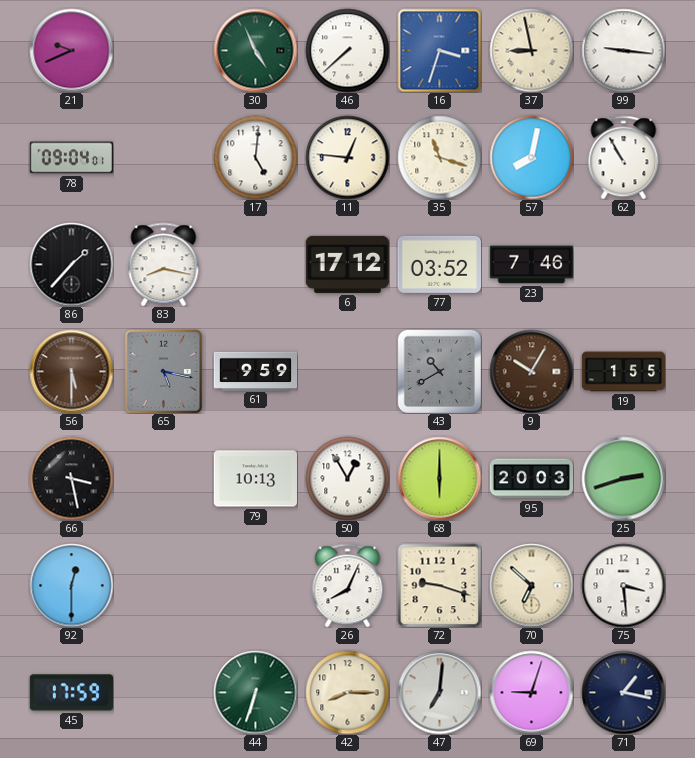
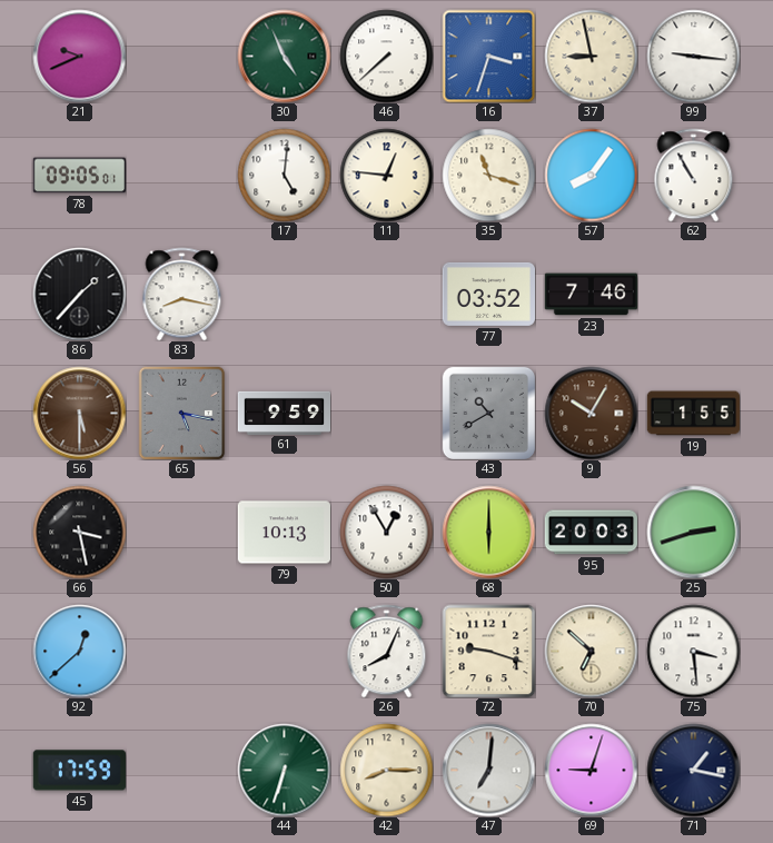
78: 09:04 -> 09:05 (79, 176)
57: 8:02 -> 8:06 (591, 175)
6: 17:12 -> none (347, 264)
92: 12:30 -> 12:38 (79, 651)
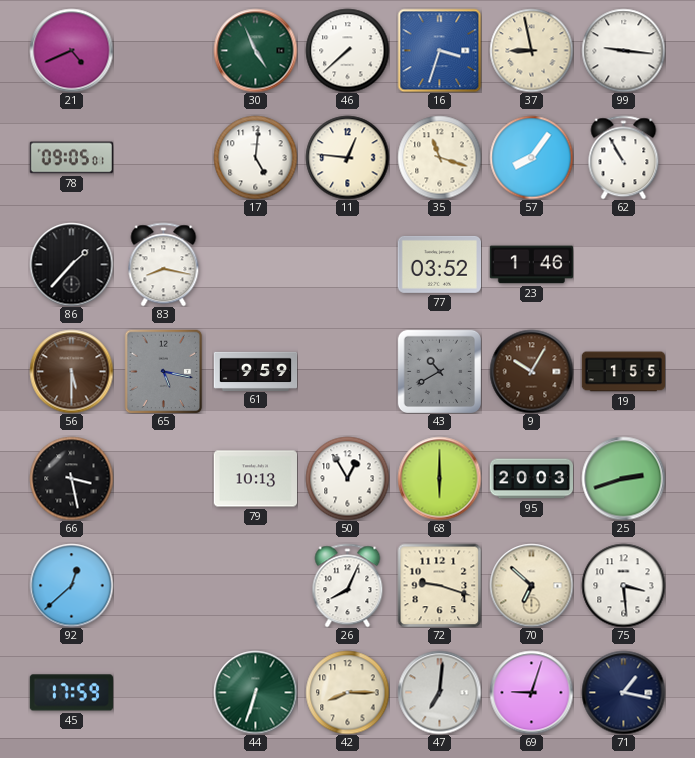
21: 9:41 -> 4:41 (71, 50)
23: 7:46 -> 1:46 (531, 265)
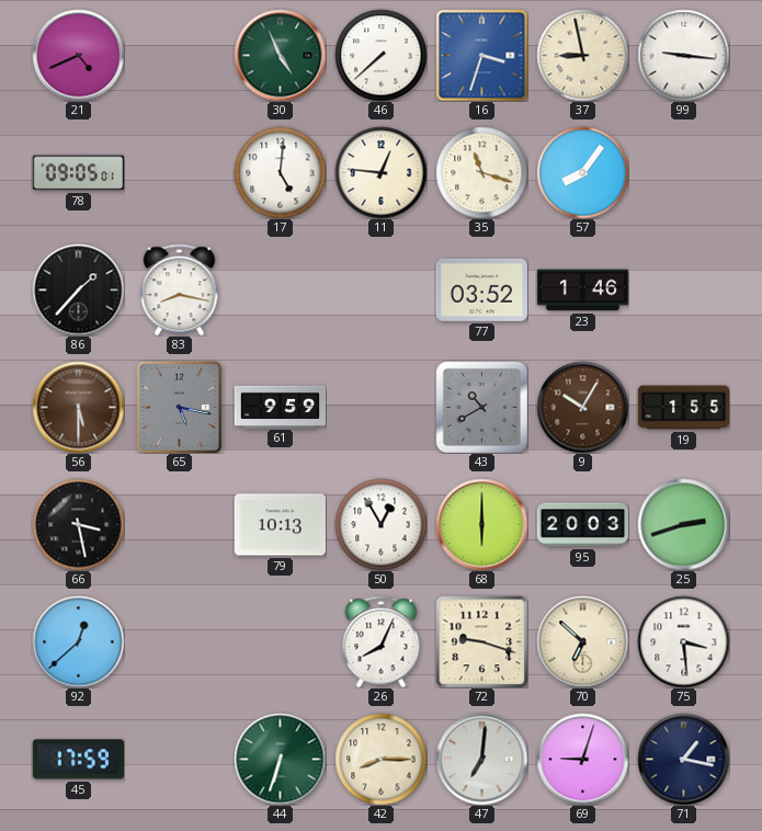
62: 10:55 -> none (624, 157)
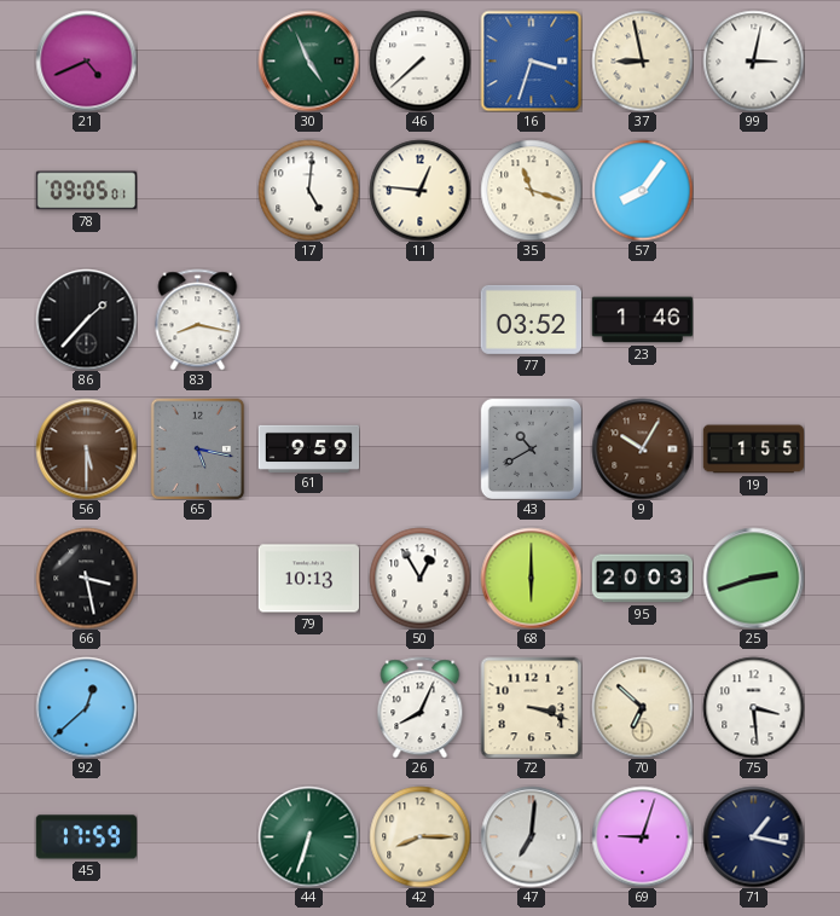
99: 9:16 -> 3:02 (753, 60)
72: 9:18 -> 3:18 (531, 707)
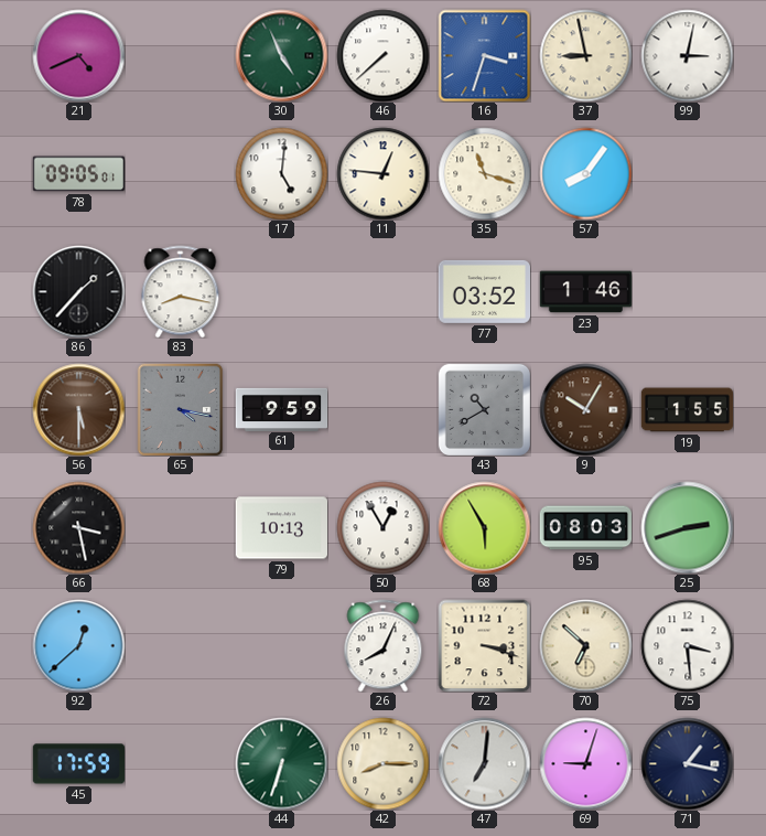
65: 5:17 -> 4:17 (181, 409)
68: 6:00 -> 5:55 (484, 527)
95: 20:03 -> 08:03 (585, 528)
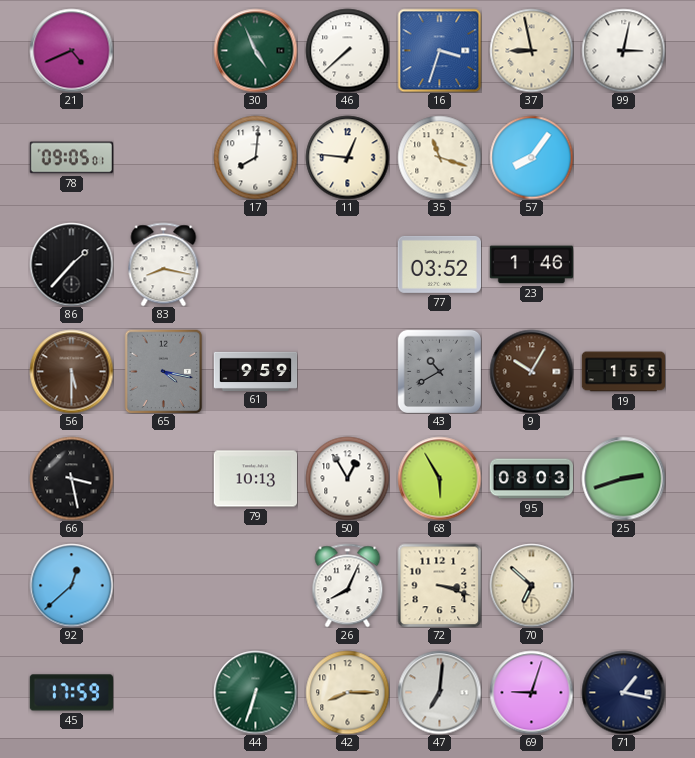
17: 5:01 -> 8:01 (255, 157)
75: 3:29 -> none (687, 645)
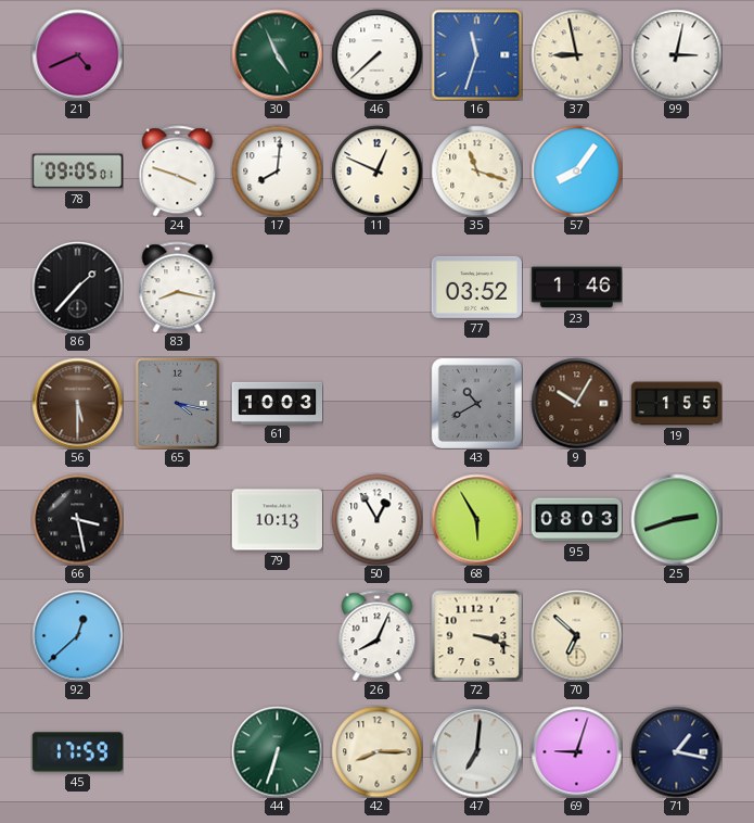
16: 3:33 -> 11:33 (476, 54)
24: none -> 3:48 (178, 170)
11: 12:46 -> 12:49 (376, 170)
61: 9:59 -> 10:03 (277, 403)
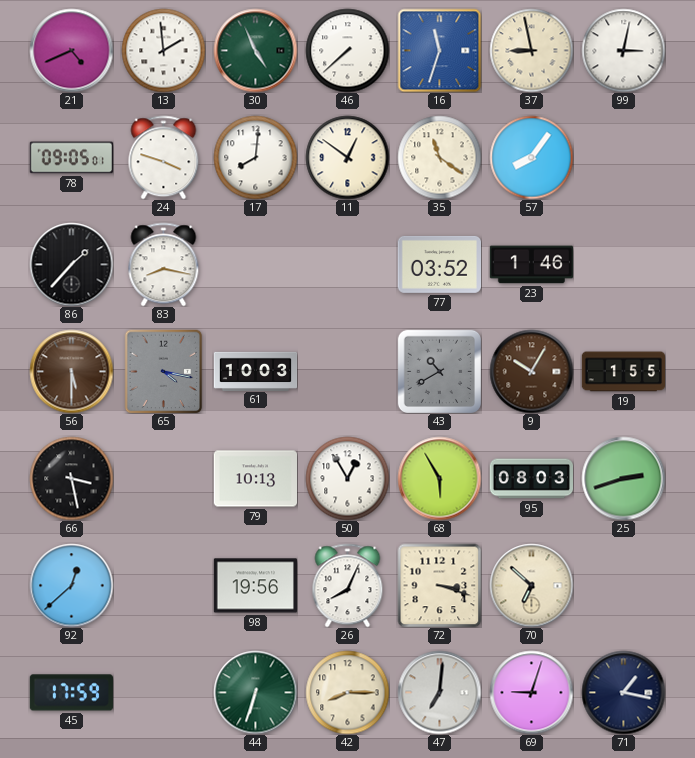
13: none -> 1:59 (163, 50)
11: 12:49 -> 12:51 (347, 157)
35: 11:18 -> 11:21 (439, 157)
98: none -> 19:56 (255, 586)
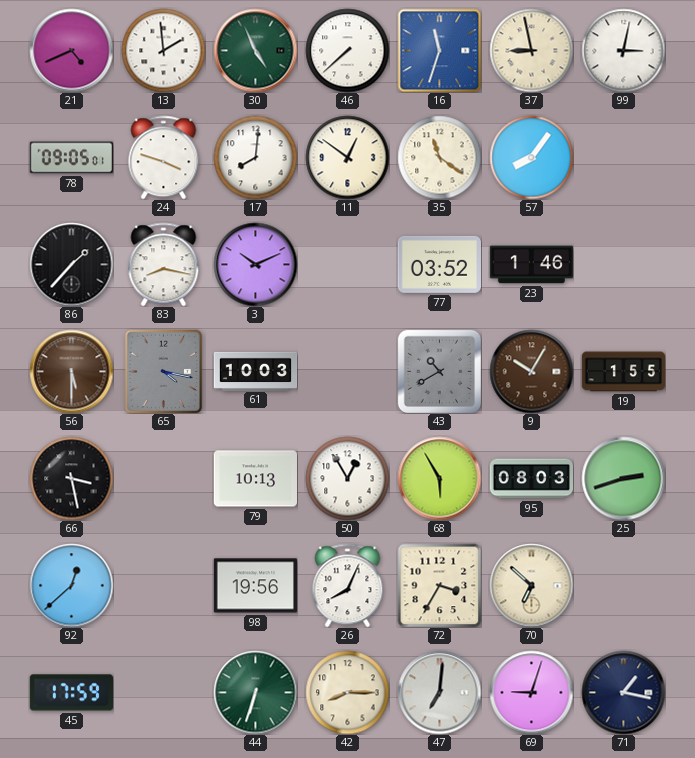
3: none -> 10:11 (255, 264)
72: 3:18 -> 3:35 (439, 585)
